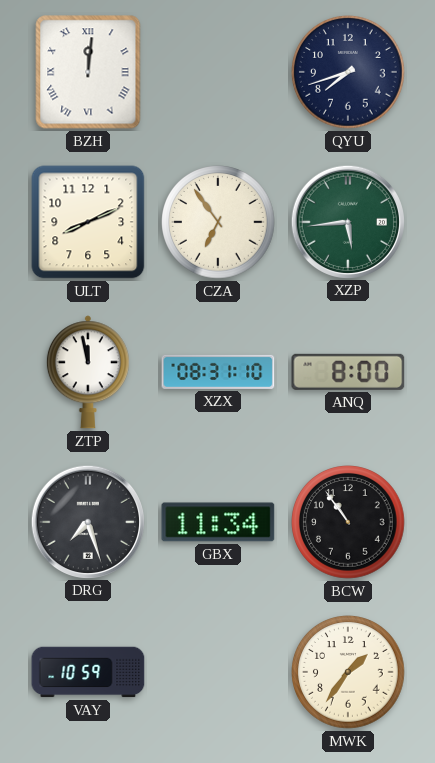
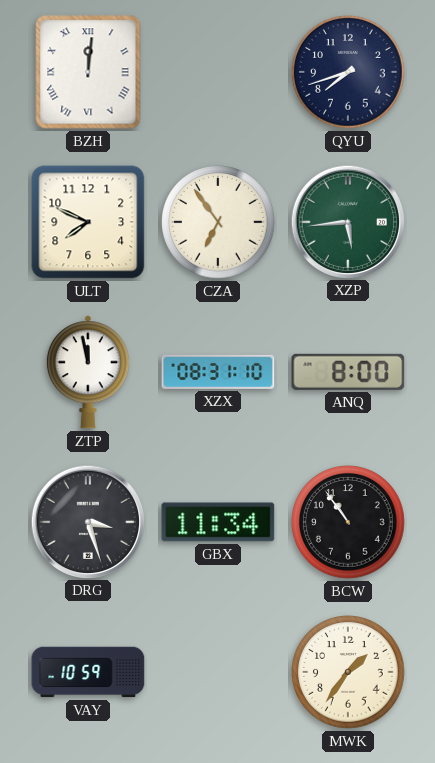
ULT: 8:11 -> 7:49 (88, 222)
DRG: 7:27 -> 3:27 (87, 521)
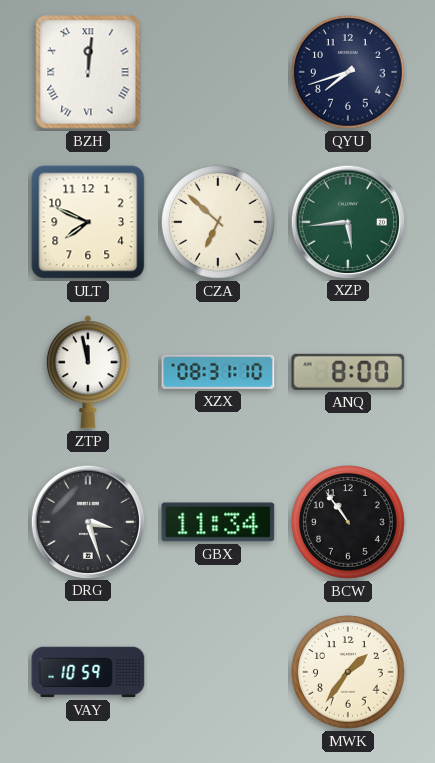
CZA: 6:54 -> 6:52 (218, 222)
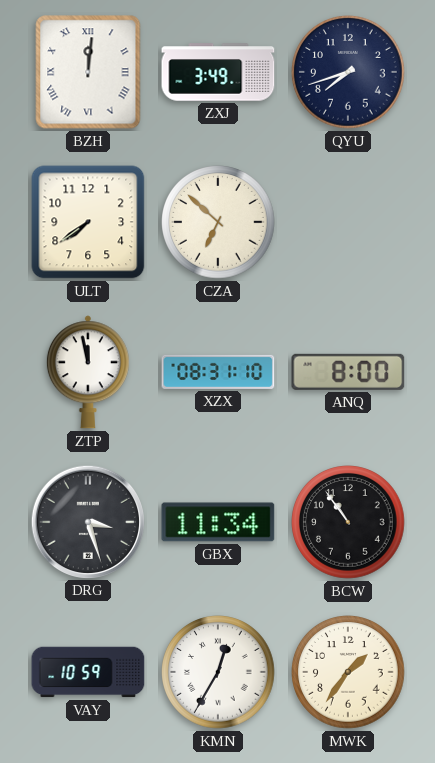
ZXJ: none -> 3:49 (218, 72)
ULT: 7:49 -> 7:39 (88, 222)
XZP: 5:44 -> none (347, 221)
KMN: none -> 12:35 (218, 672)
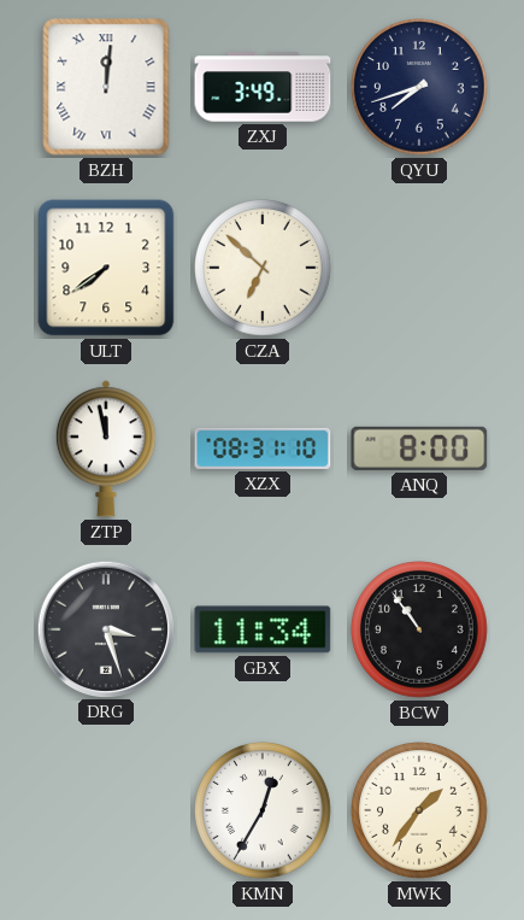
VAY: 10:59 -> none (88, 672)
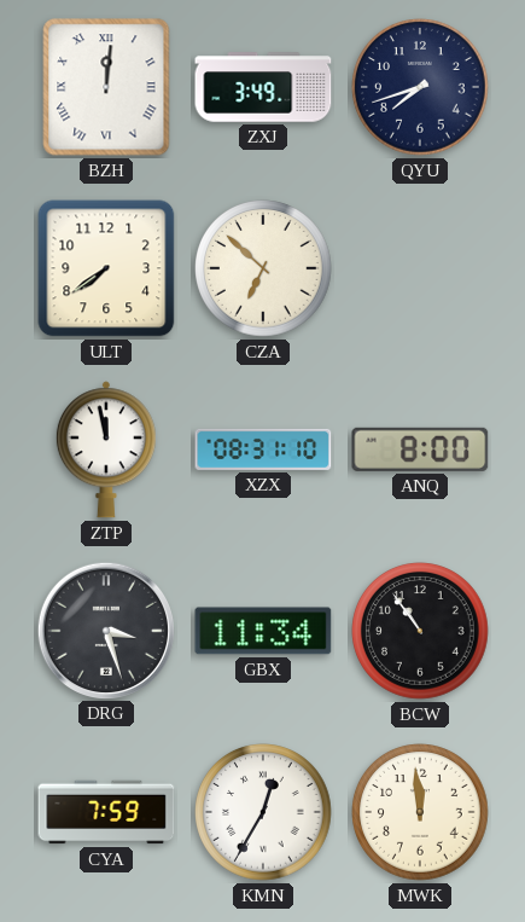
CYA: none -> 7:59 (106, 812)
MWK: 1:36 -> 11:59 (420, 812)
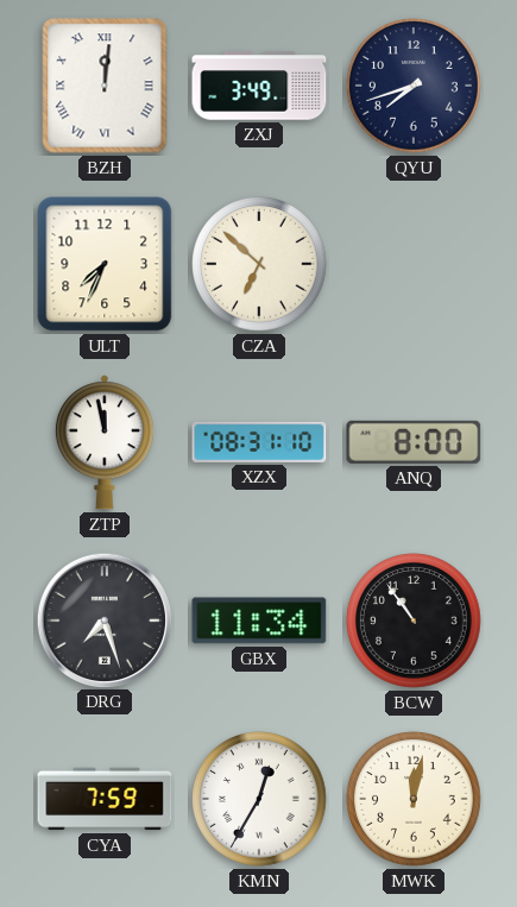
ULT: 7:39 -> 7:34 (105, 264)
DRG: 3:27 -> 7:27 (103, 619)
MWK: 11:59 -> 12:02 (414, 799)
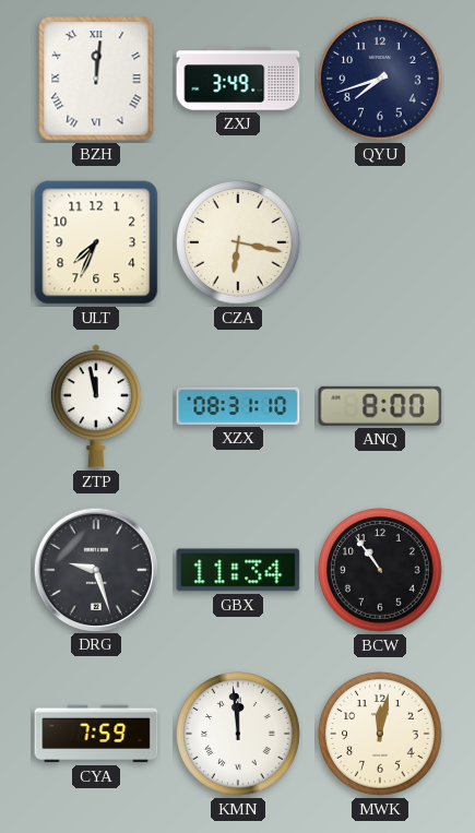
CZA: 6:52 -> 6:17 (238, 242)
DRG: 7:27 -> 9:27 (95, 569)
KMN: 12:35 -> 11:59 (238, 734)
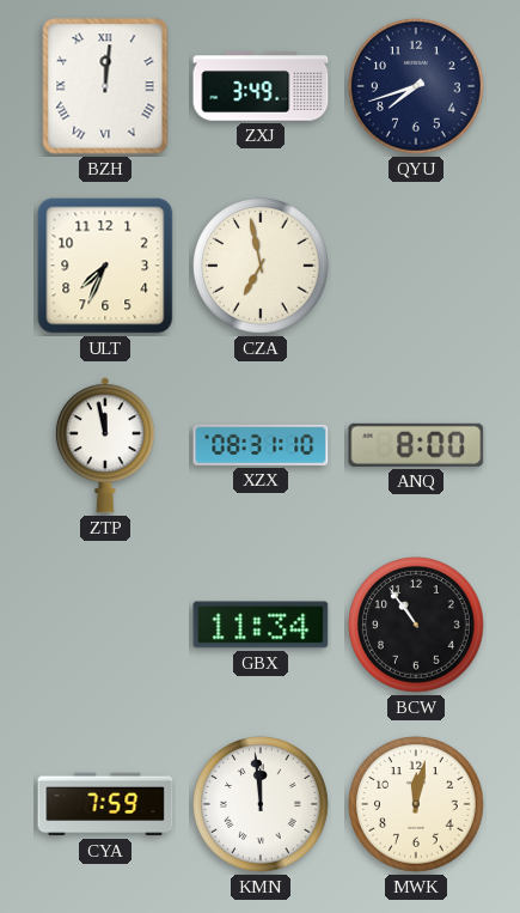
CZA: 6:17 -> 6:58 (261, 266)
DRG: 9:27 -> none (95, 569)
